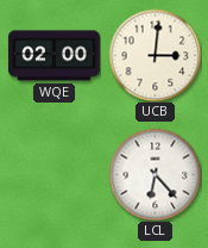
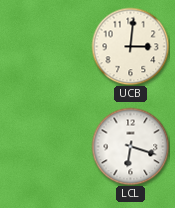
WQE: 02:00 -> none (55, 56)
LCL: 6:23 -> 6:18 (130, 146)
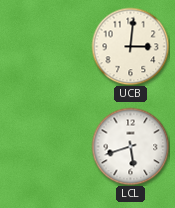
LCL: 6:18 -> 5:42 (130, 146)
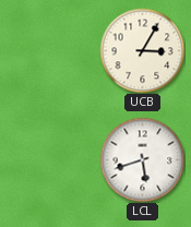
UCB: 3:01 -> 3:05 (142, 50)
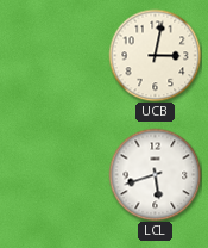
UCB: 3:05 -> 3:02 (155, 55)
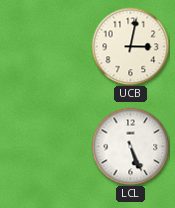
LCL: 5:42 -> 5:26 (130, 146)
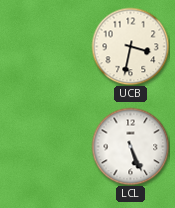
UCB: 3:02 -> 3:32 (130, 46)
